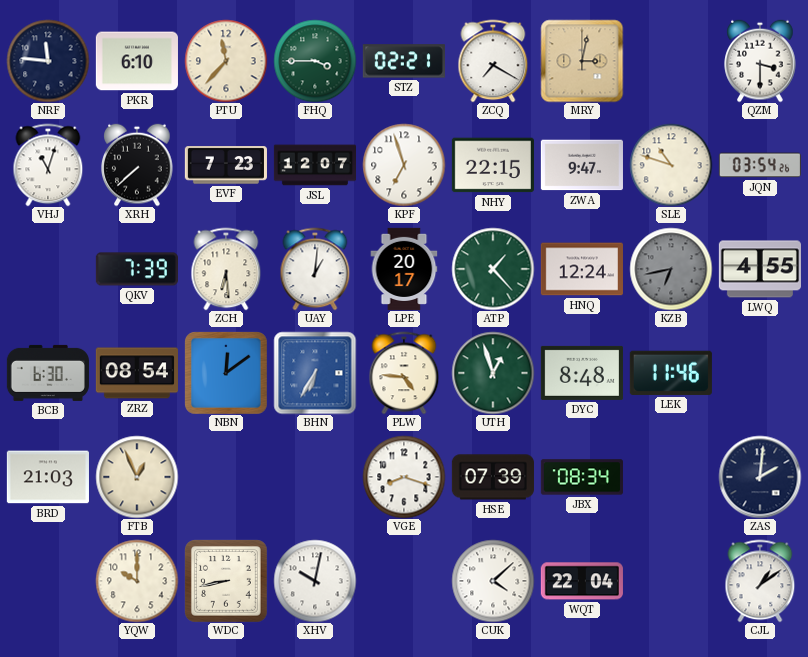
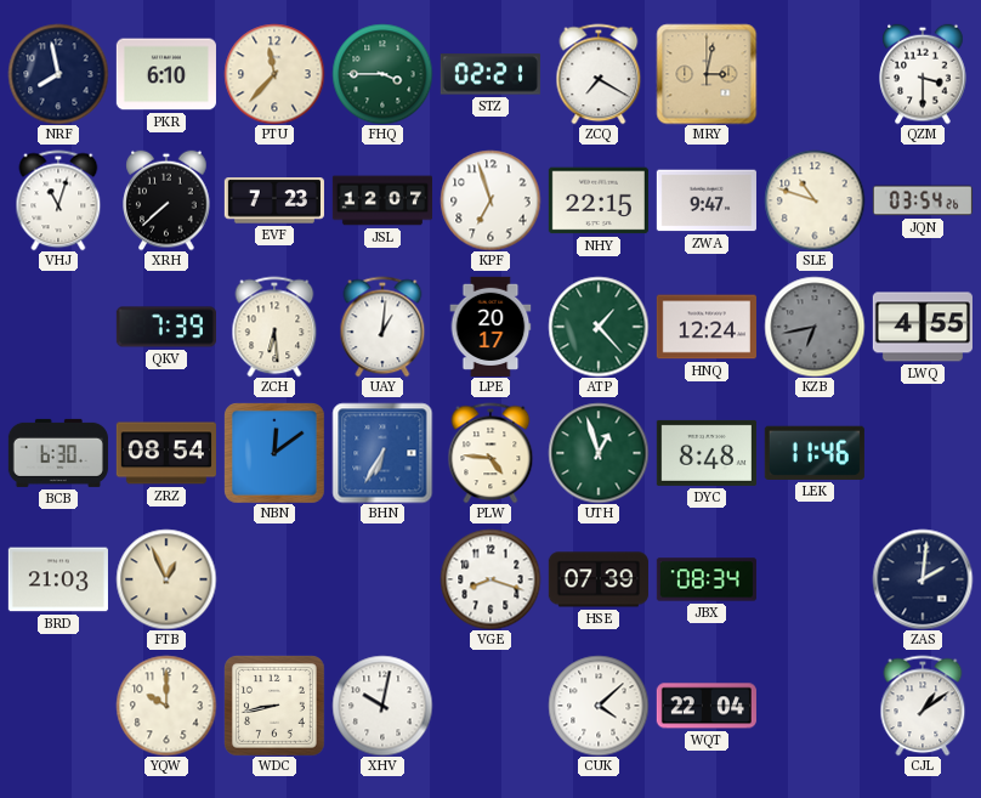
NRF: 11:46 -> 7:58 (58, 74)
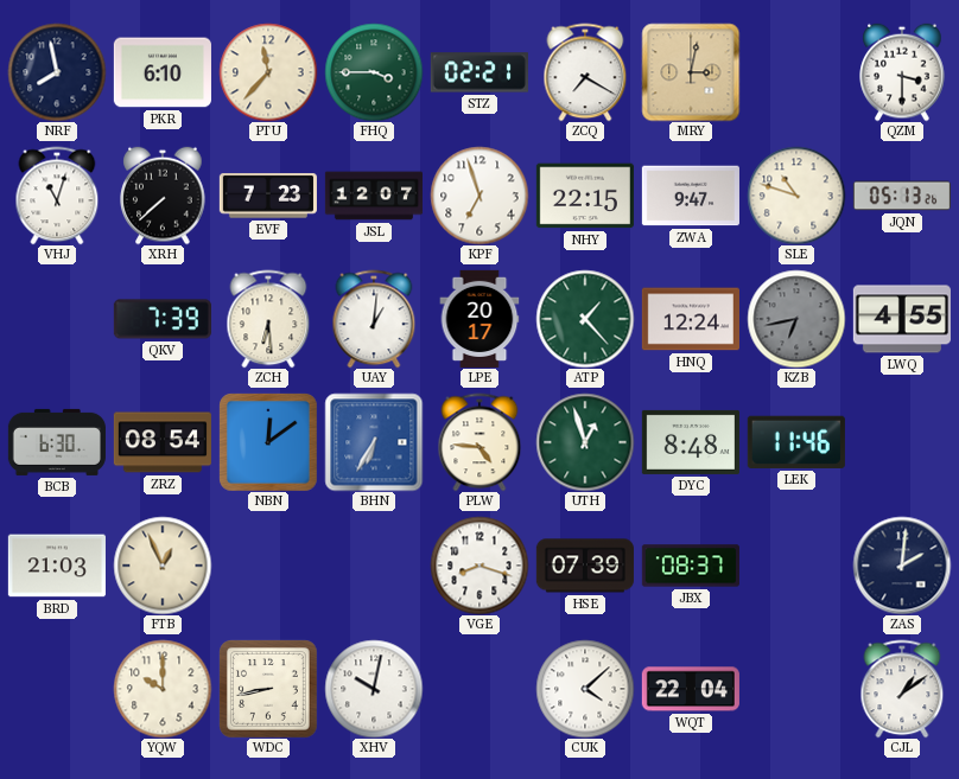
JQN: 03:54 -> 05:13 (902, 196)
JBX: 08:34 -> 08:37 (691, 566)
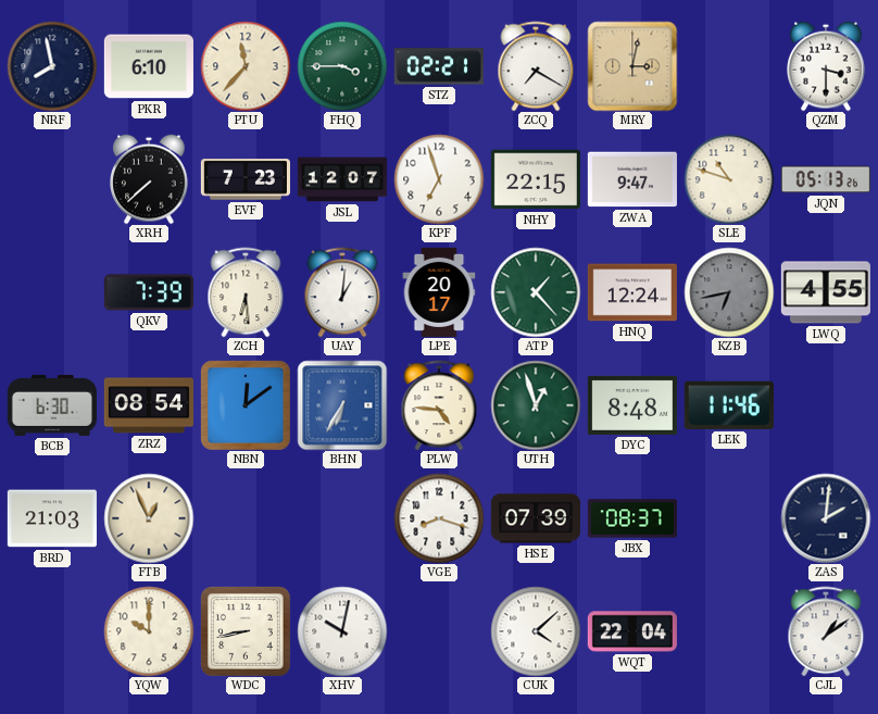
VHJ: 11:03 -> none (57, 196)
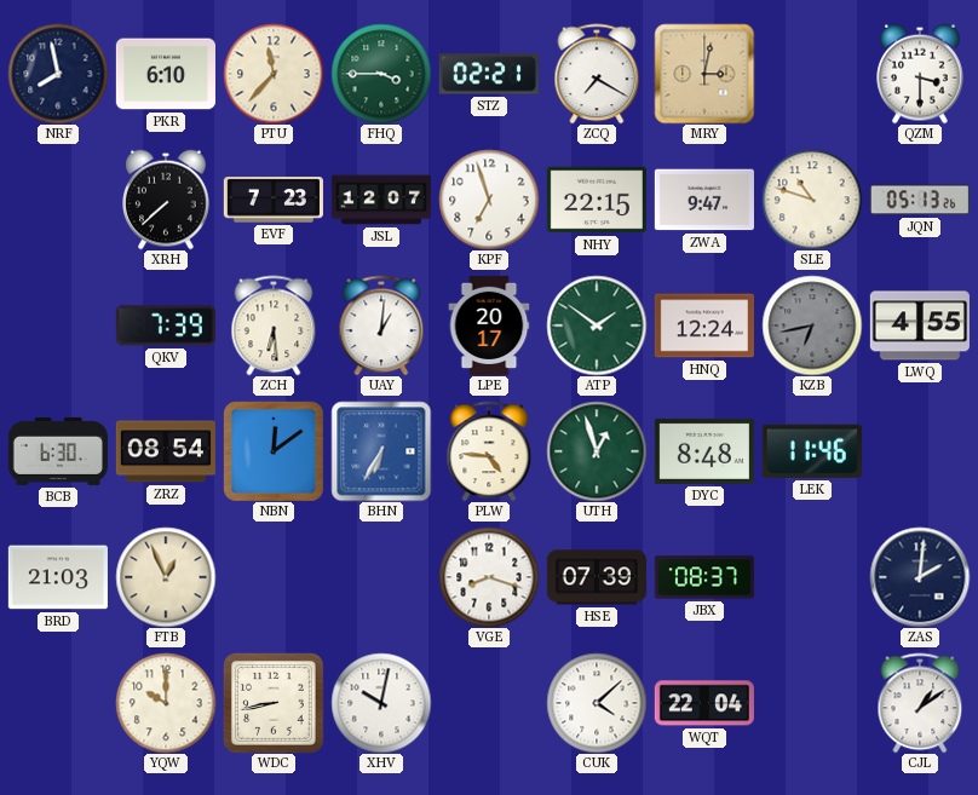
ATP: 1:23 -> 1:51 (597, 326)
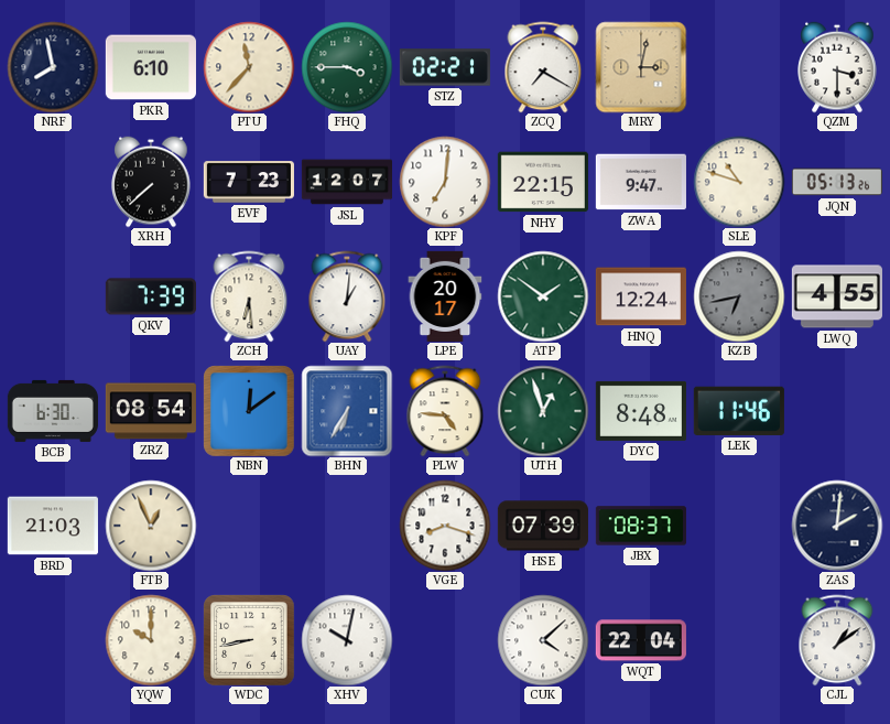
KPF: 6:57 -> 7:01 (445, 182)
